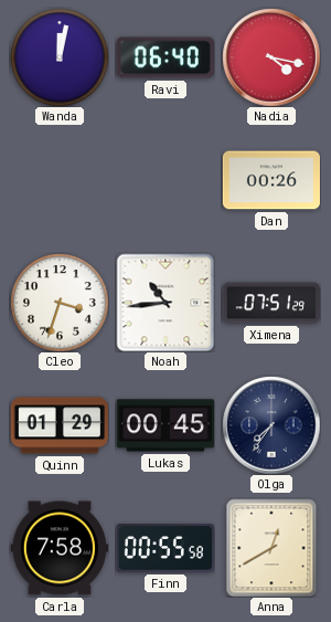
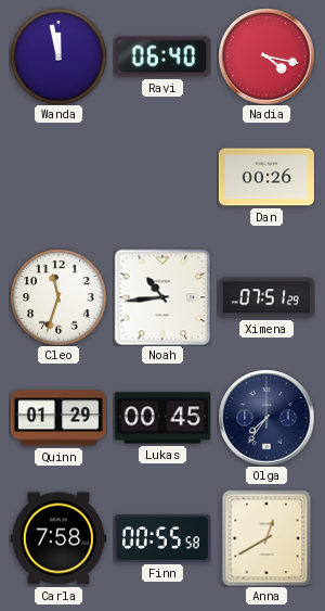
Wanda: 12:02 -> 11:58 (58, 56)
Cleo: 3:33 -> 11:33 (58, 297)
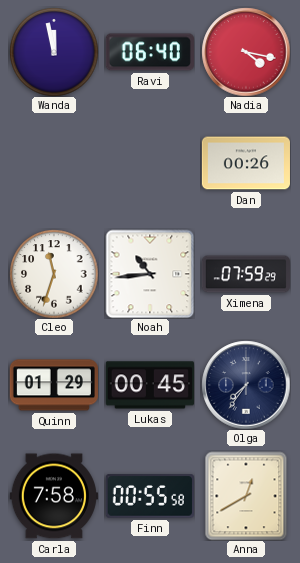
Ximena: 07:51 -> 07:59 (246, 274)
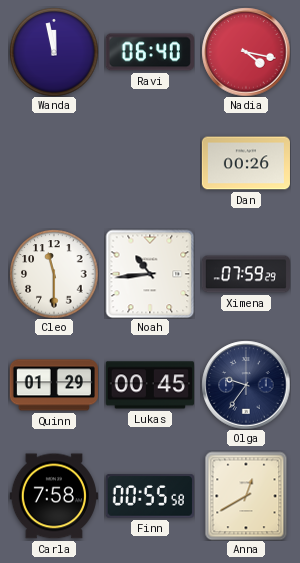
Cleo: 11:33 -> 11:30 (54, 274)
Olga: 7:36 -> 9:36 (246, 385)
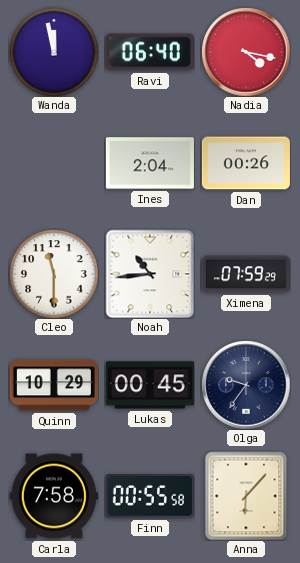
Ines: none -> 2:04 (150, 163)
Quinn: 01:29 -> 10:29 (54, 385)
Anna: 12:40 -> 6:07 (246, 496)
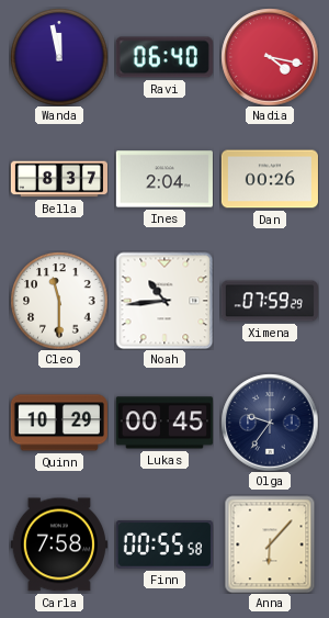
Bella: none -> 8:37 (58, 179)
